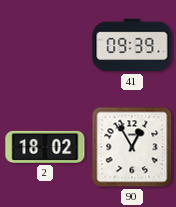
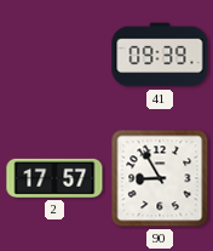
2: 18:02 -> 17:57 (54, 178)
90: 12:55 -> 8:55 (160, 178)
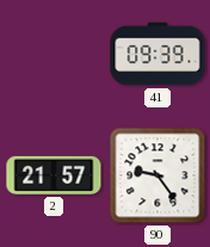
2: 17:57 -> 21:57 (54, 175)
90: 8:55 -> 9:24 (157, 175)
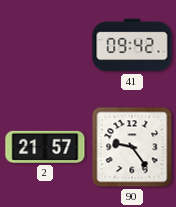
41: 09:39 -> 09:42 (132, 45)
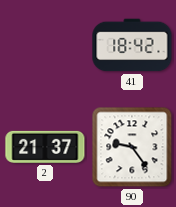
41: 09:42 -> 18:42 (132, 45)
2: 21:57 -> 21:37 (45, 147)
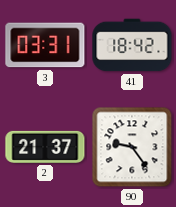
3: none -> 03:31 (45, 45)
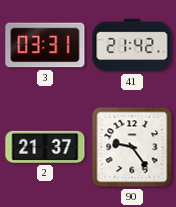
41: 18:42 -> 21:42 (132, 45)
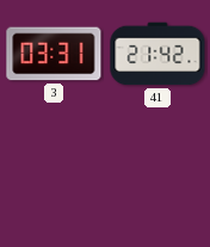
2: 21:37 -> none (45, 147)
90: 9:24 -> none (132, 147)
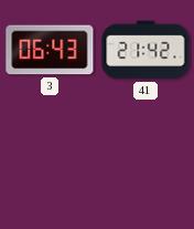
3: 03:31 -> 06:43 (50, 50)
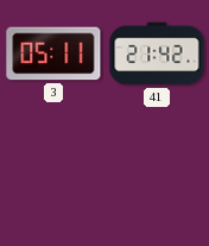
3: 06:43 -> 05:11 (53, 53)
